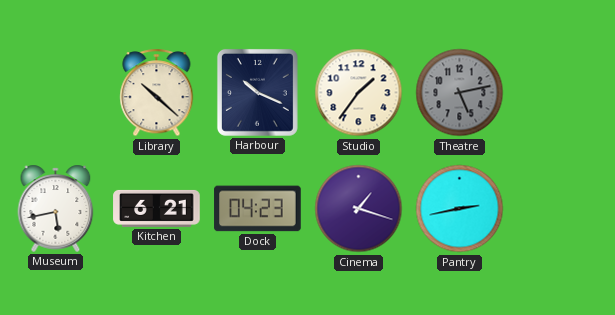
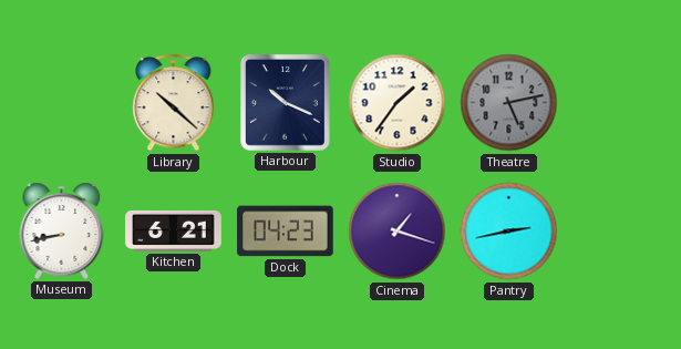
Museum: 5:43 -> 8:43 (62, 230)
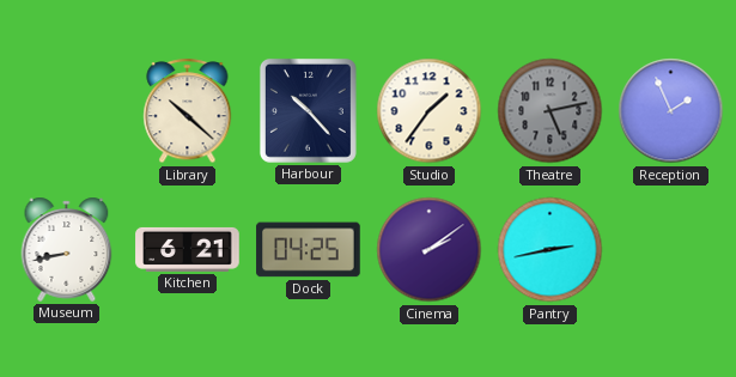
Harbour: 10:19 -> 10:23 (308, 110)
Reception: none -> 1:56 (671, 111)
Dock: 04:23 -> 04:25 (309, 250)
Cinema: 1:18 -> 2:09 (430, 250)
